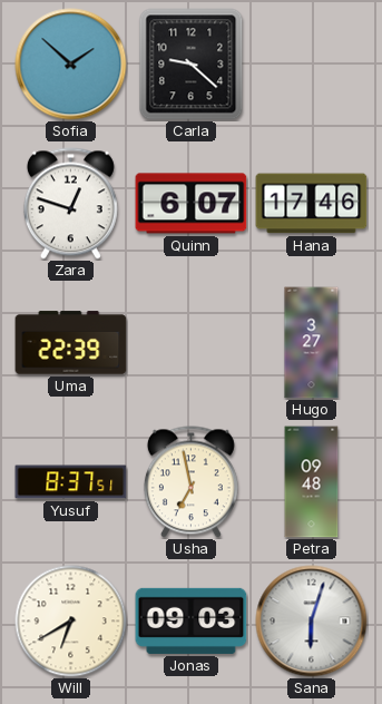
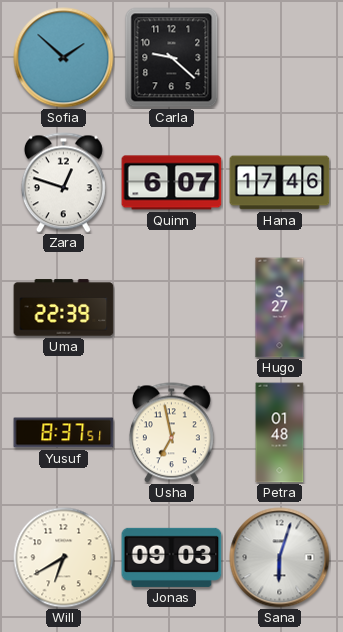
Petra: 09:48 -> 01:48 (280, 433)
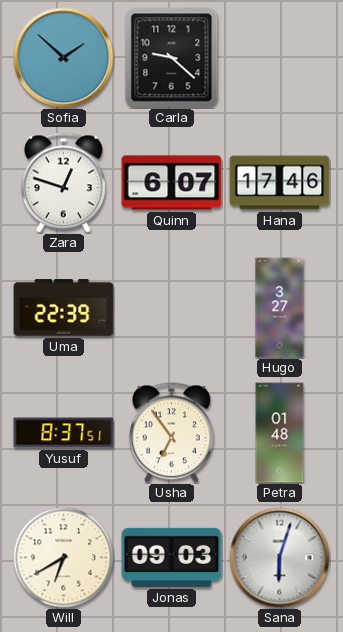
Usha: 6:58 -> 6:54 (171, 433)
